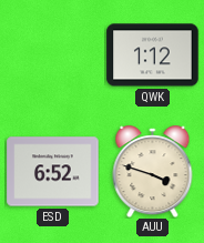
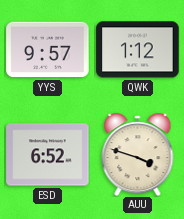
YYS: none -> 9:57 (48, 50)
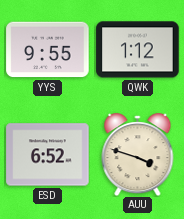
YYS: 9:57 -> 9:55 (48, 50)
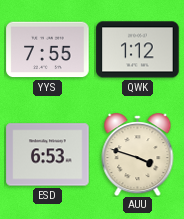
YYS: 9:55 -> 7:55 (48, 50)
ESD: 6:52 -> 6:53 (48, 155)
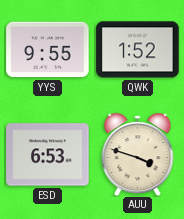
YYS: 7:55 -> 9:55 (48, 50)
QWK: 1:12 -> 1:52 (138, 50)
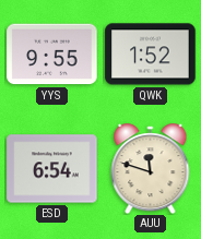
ESD: 6:53 -> 6:54 (52, 169)
AUU: 3:48 -> 11:48 (151, 169)
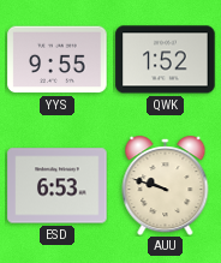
ESD: 6:54 -> 6:53 (58, 186)
AUU: 11:48 -> 9:48 (166, 186)
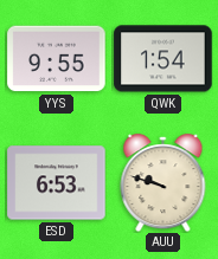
QWK: 1:52 -> 1:54 (163, 59)
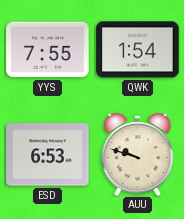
YYS: 9:55 -> 7:55 (48, 50)
